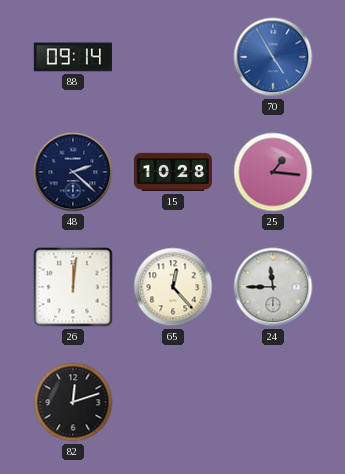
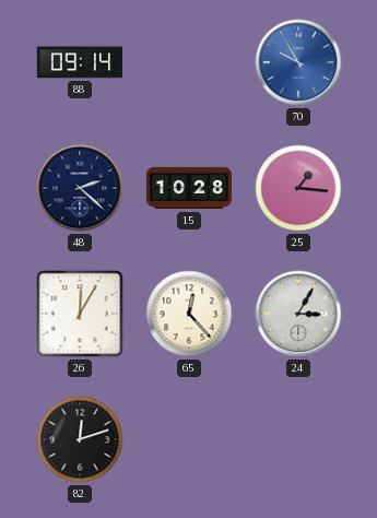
70: 4:55 -> 9:55 (298, 62)
26: 12:01 -> 12:05 (80, 314)
24: 11:45 -> 3:05 (298, 314)
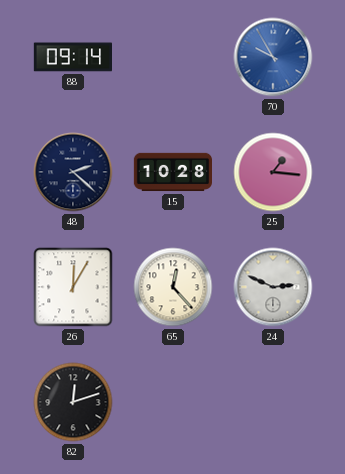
24: 3:05 -> 2:49 (273, 287)
